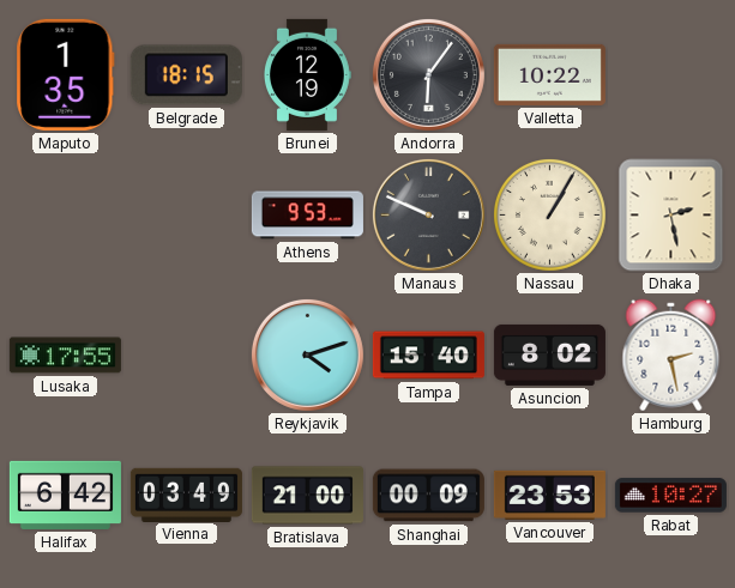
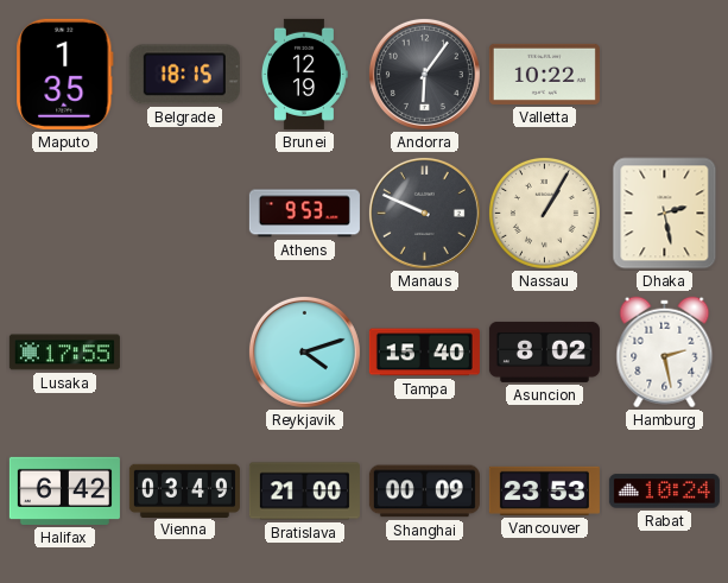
Rabat: 10:27 -> 10:24 (664, 492)
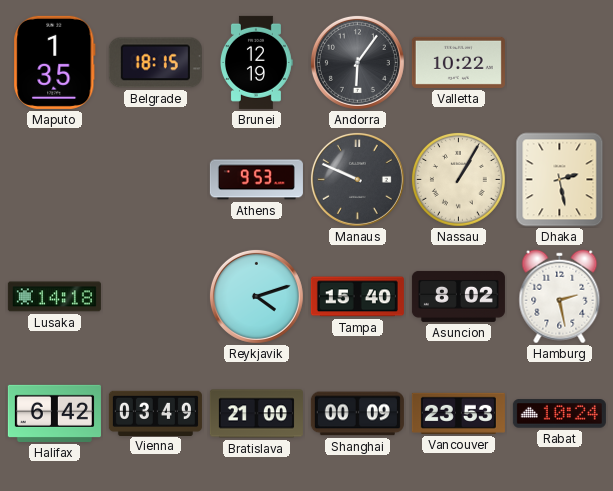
Lusaka: 17:55 -> 14:18 (54, 297)
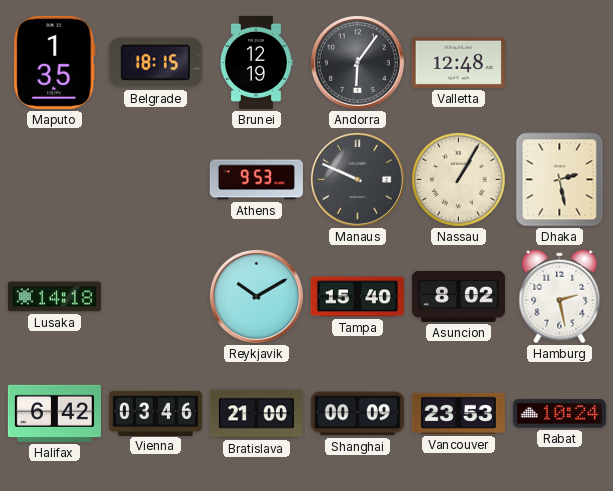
Valletta: 10:22 -> 12:48 (458, 62)
Reykjavik: 4:12 -> 10:10 (256, 296)
Vienna: 03:49 -> 03:46 (155, 413)
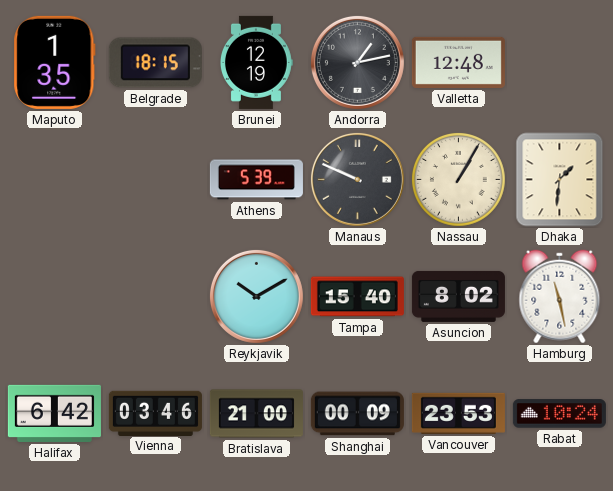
Andorra: 6:06 -> 1:13 (357, 62)
Athens: 9:53 -> 5:39 (256, 180)
Dhaka: 2:28 -> 1:31 (560, 180)
Lusaka: 14:18 -> none (54, 297)
Hamburg: 2:28 -> 11:28 (560, 297)
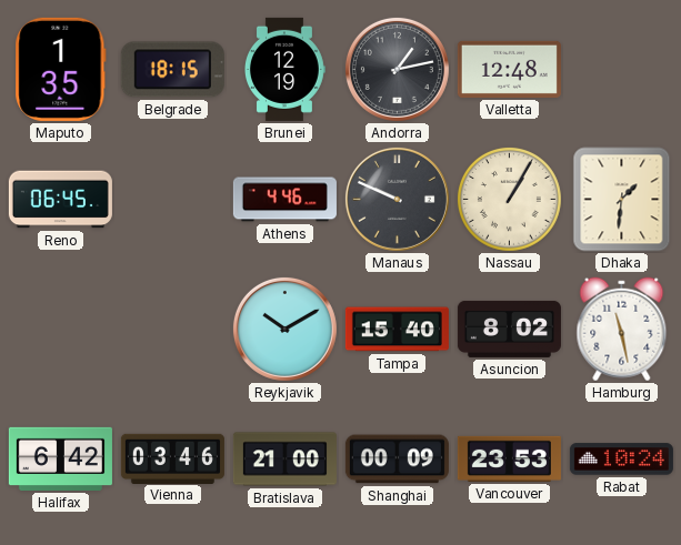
Reno: none -> 06:45 (60, 200)
Athens: 5:39 -> 4:46 (284, 200)
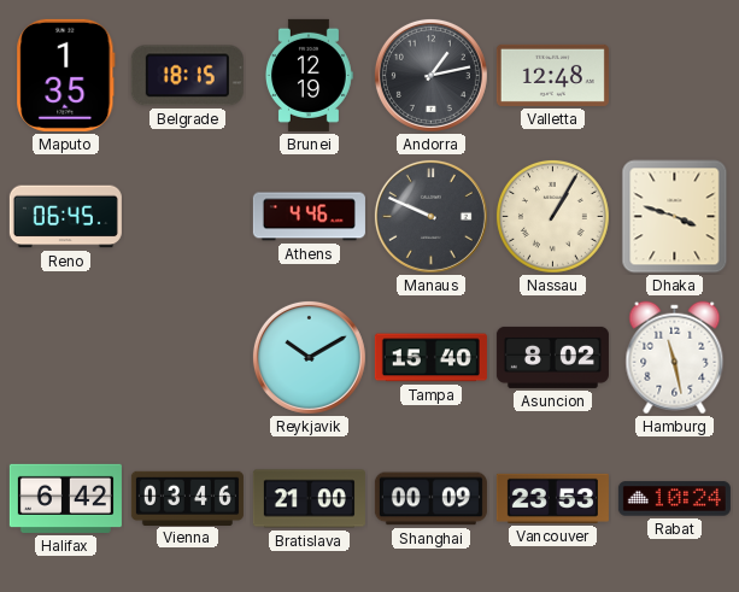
Dhaka: 1:31 -> 3:48 (675, 217)
